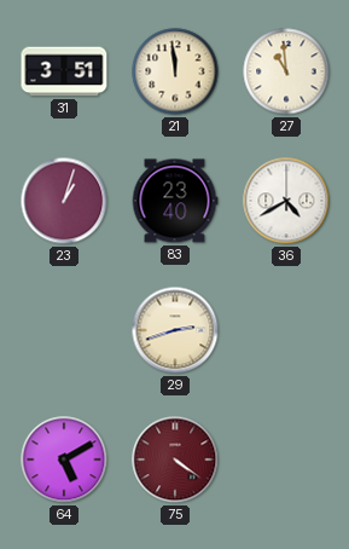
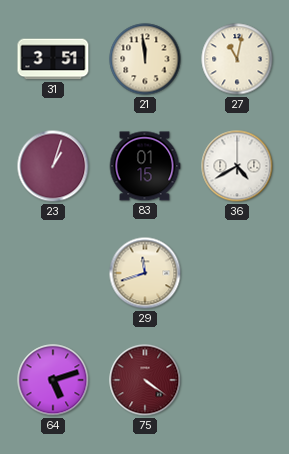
27: 10:59 -> 11:02 (237, 59)
83: 23:40 -> 01:15 (145, 166)
29: 2:42 -> 11:42 (145, 273)
64: 5:10 -> 5:12 (53, 380)
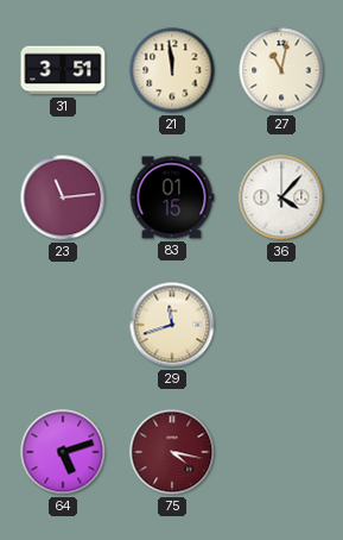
23: 1:03 -> 11:14 (63, 197)
36: 4:40 -> 4:07 (281, 197)
75: 4:21 -> 4:17 (172, 452)
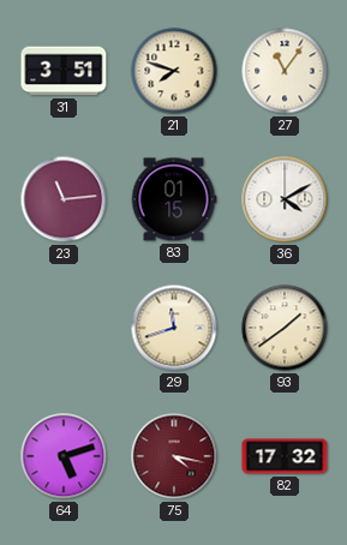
21: 11:59 -> 7:48 (174, 71)
27: 11:02 -> 11:06 (285, 71)
36: 4:07 -> 4:10 (285, 199)
93: none -> 1:39 (285, 328)
82: none -> 17:32 (285, 456)
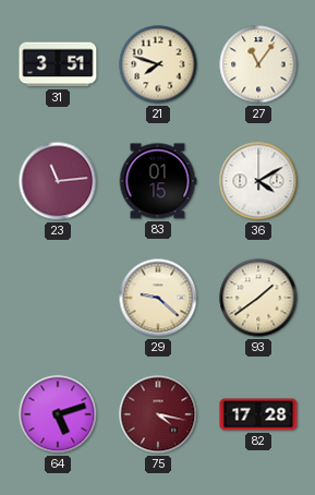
29: 11:42 -> 9:22 (158, 298)
82: 17:32 -> 17:28 (258, 414)
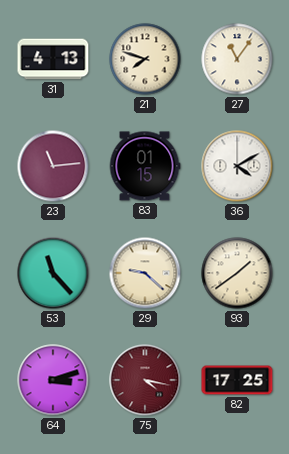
31: 3:51 -> 4:13 (53, 59)
53: none -> 11:23 (53, 273)
64: 5:12 -> 3:12 (53, 380)
82: 17:28 -> 17:25 (237, 380)
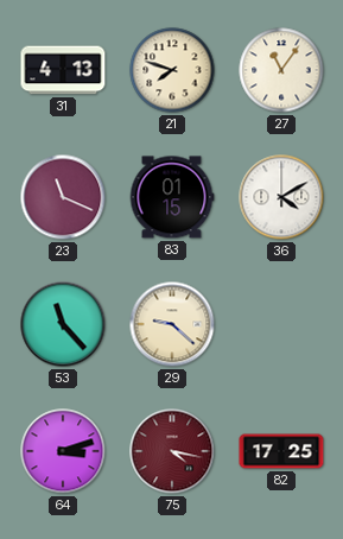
23: 11:14 -> 11:19 (63, 197)
93: 1:39 -> none (237, 273)
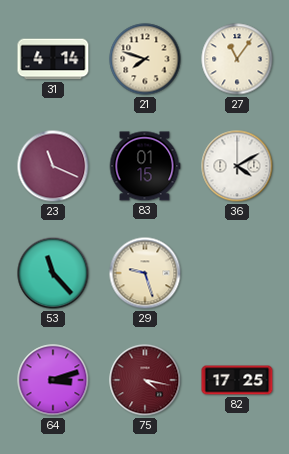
31: 4:13 -> 4:14 (53, 59)
29: 9:22 -> 9:27 (145, 273)
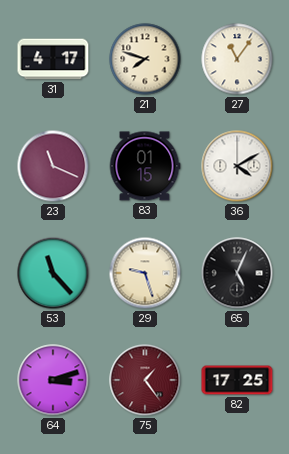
31: 4:14 -> 4:17 (53, 59)
65: none -> 5:04 (237, 273)
75: 4:17 -> 1:24 (145, 380)
